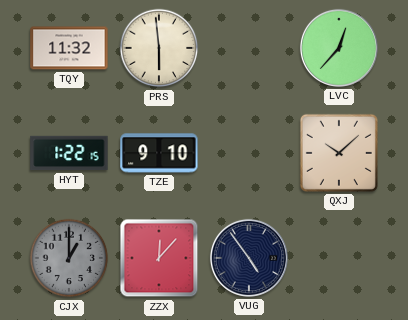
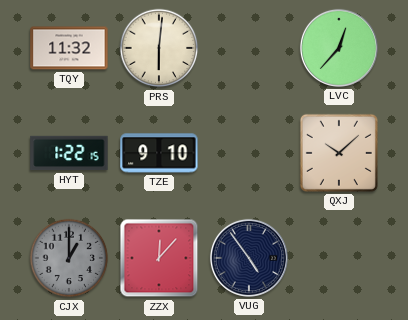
PRS: 5:59 -> 6:01 (159, 48)
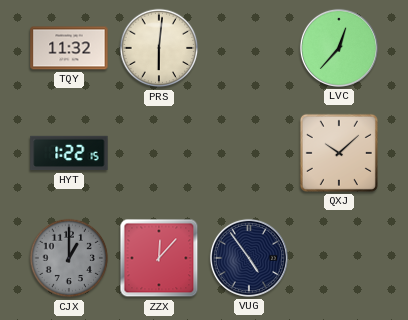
TZE: 9:10 -> none (159, 153)
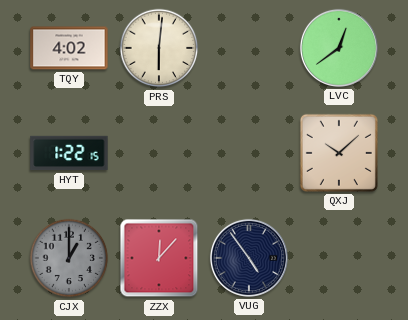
TQY: 11:32 -> 4:02 (69, 48)
LVC: 12:37 -> 12:39 (339, 48)
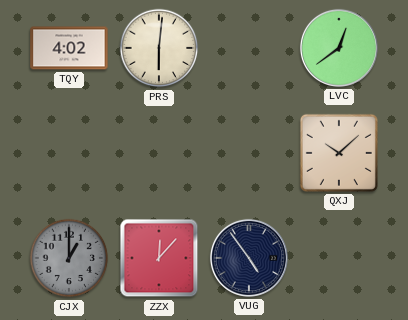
HYT: 1:22 -> none (69, 153)
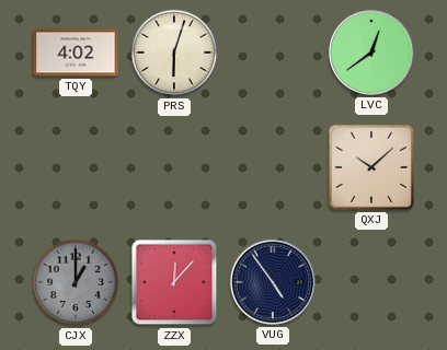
PRS: 6:01 -> 6:03 (174, 52)
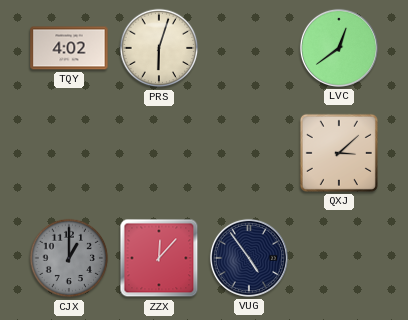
QXJ: 10:08 -> 3:08 (339, 153)
